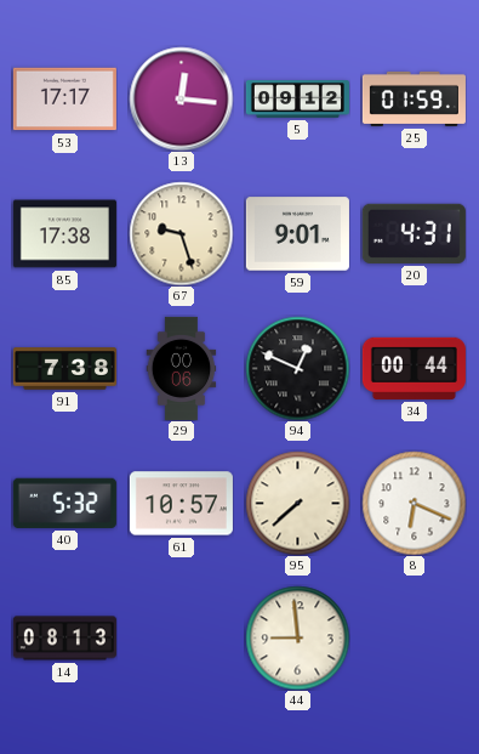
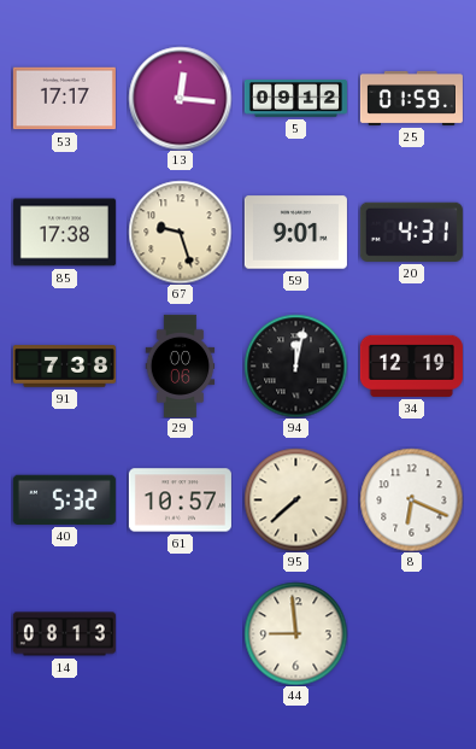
94: 12:49 -> 12:02 (295, 365)
34: 00:44 -> 12:19 (411, 365)
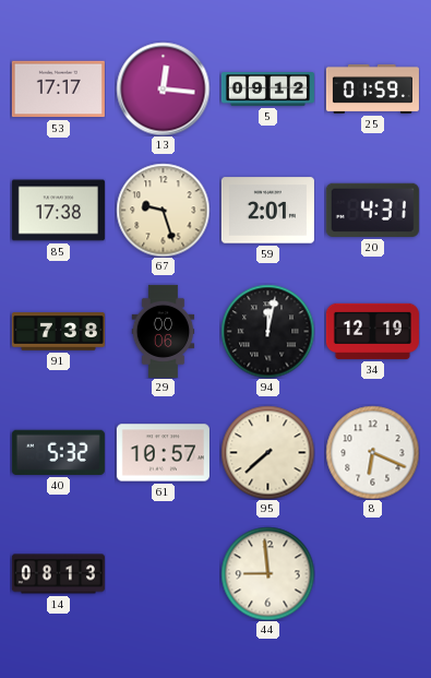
59: 9:01 -> 2:01 (267, 211)
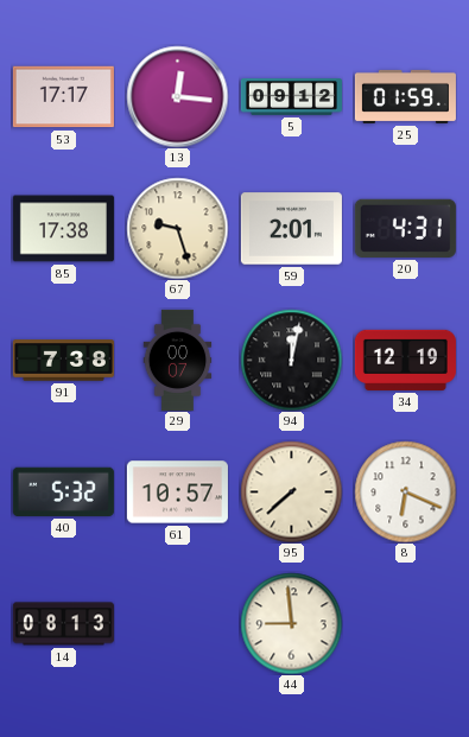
29: 00:06 -> 00:07 (178, 360)
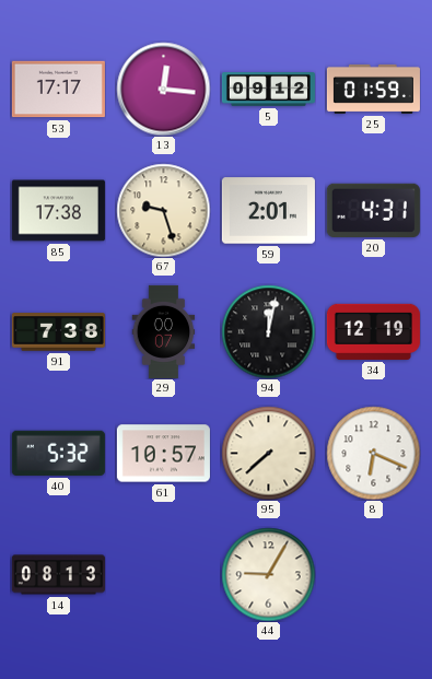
44: 8:59 -> 9:05 (268, 574)
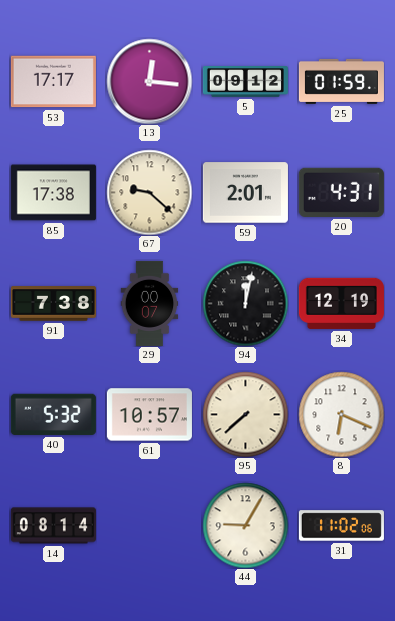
67: 9:27 -> 9:22 (149, 192)
14: 08:13 -> 08:14 (53, 526)
31: none -> 11:02 (341, 526)
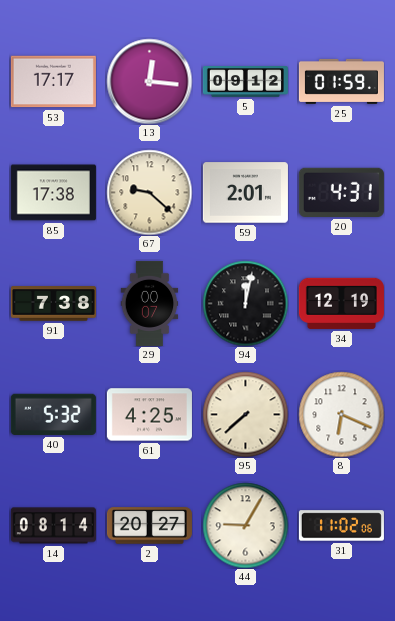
61: 10:57 -> 4:25 (149, 415)
2: none -> 20:27 (149, 526)
